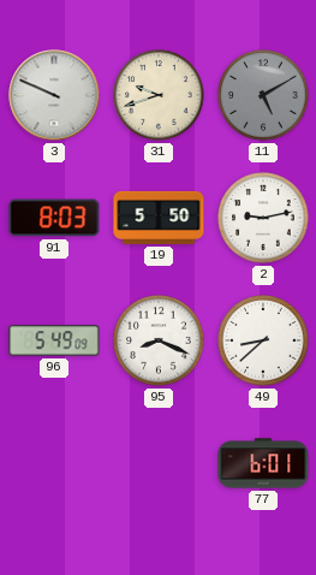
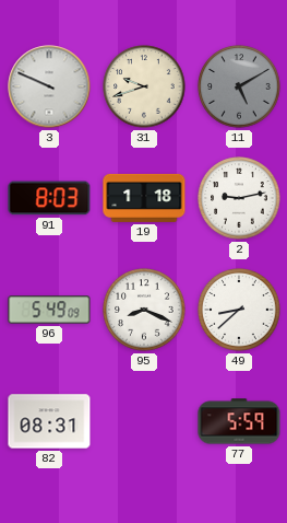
19: 5:50 -> 1:18 (144, 198)
82: none -> 08:31 (49, 421)
77: 6:01 -> 5:59 (239, 421)
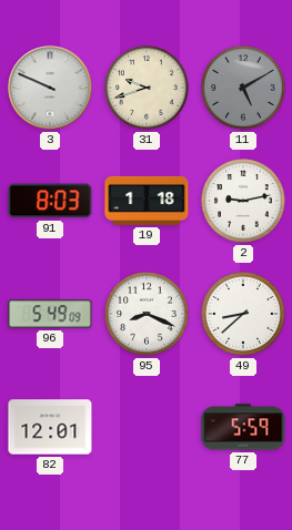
82: 08:31 -> 12:01 (50, 427)
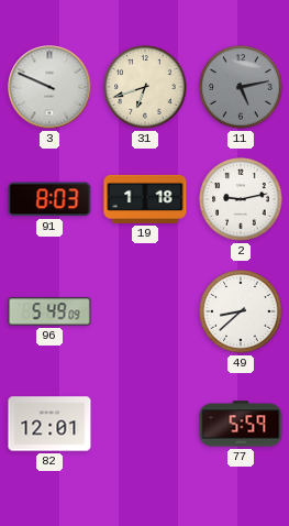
31: 9:42 -> 6:42 (145, 87)
11: 5:10 -> 5:13 (241, 87)
95: 8:19 -> none (147, 314)
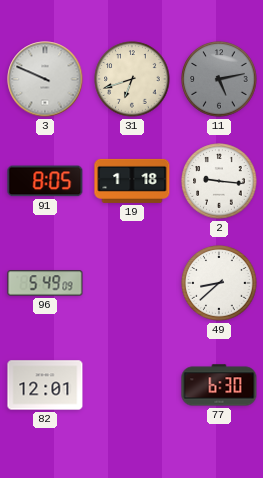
91: 8:03 -> 8:05 (45, 181)
2: 9:13 -> 9:16 (219, 181)
77: 5:59 -> 6:30 (219, 385)
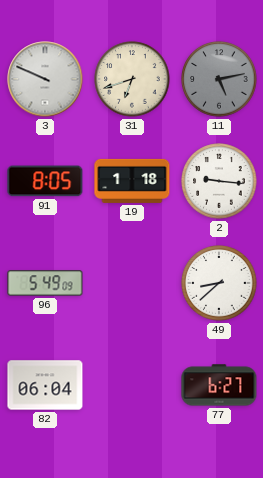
82: 12:01 -> 06:04 (45, 385)
77: 6:30 -> 6:27 (219, 385)
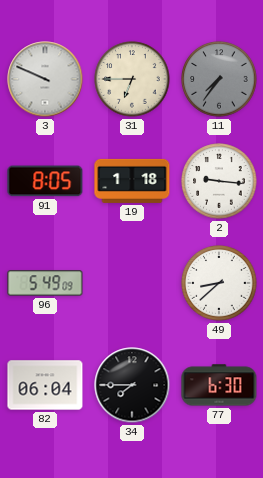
31: 6:42 -> 6:45 (132, 79)
11: 5:13 -> 7:36 (219, 79)
34: none -> 7:45 (132, 385)
77: 6:27 -> 6:30 (219, 385)
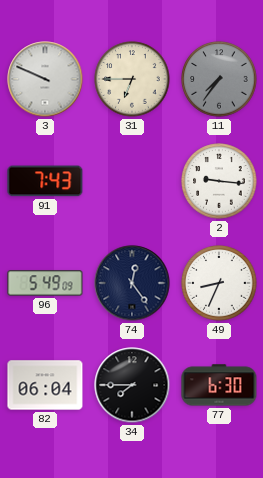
91: 8:05 -> 7:43 (45, 181)
19: 1:18 -> none (132, 181)
74: none -> 12:24 (132, 283)
49: 8:38 -> 8:34 (219, 283)
